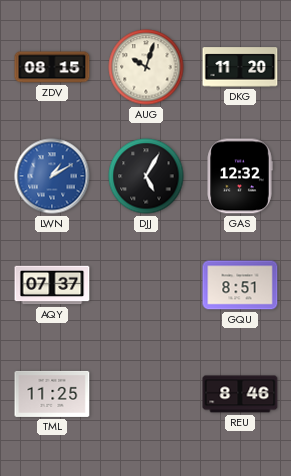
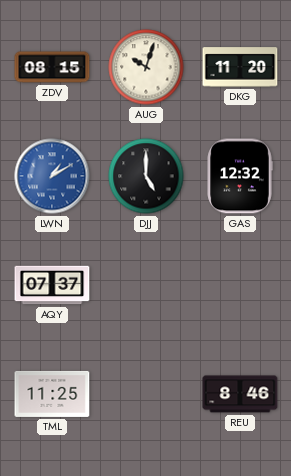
DJJ: 5:05 -> 5:00 (146, 176)
GQU: 8:51 -> none (240, 285)
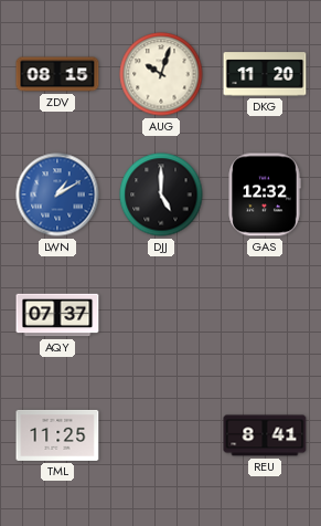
REU: 8:46 -> 8:41 (265, 435)
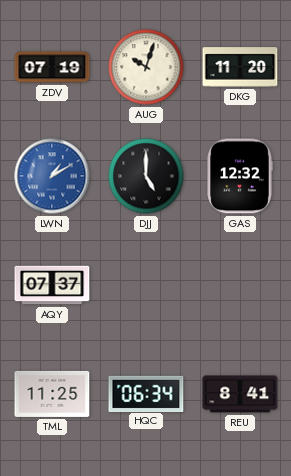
ZDV: 08:15 -> 07:19 (52, 67)
HQC: none -> 06:34 (146, 393)
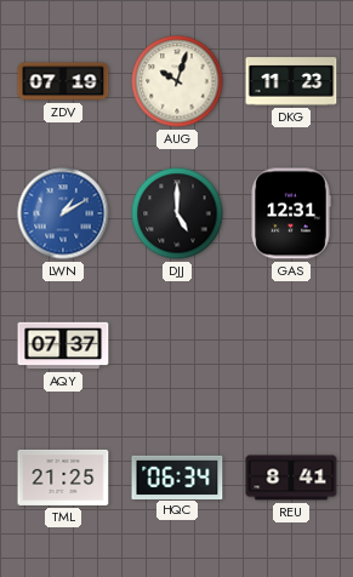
DKG: 11:20 -> 11:23 (291, 81)
GAS: 12:32 -> 12:31 (291, 213)
TML: 11:25 -> 21:25 (63, 478)
